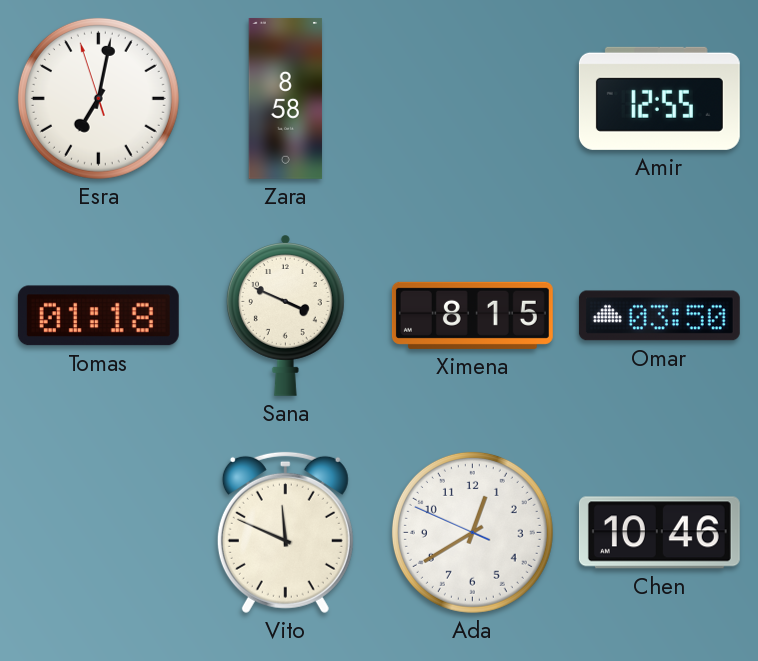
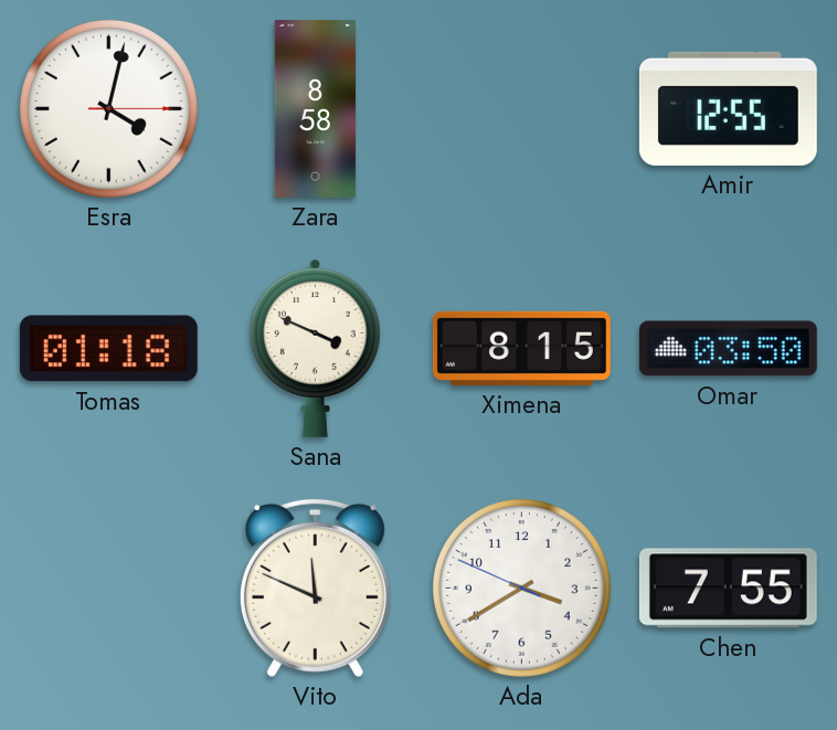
Esra: 7:01 -> 4:02 (108, 108)
Ada: 12:39 -> 3:39 (521, 588)
Chen: 10:46 -> 7:55 (728, 589)
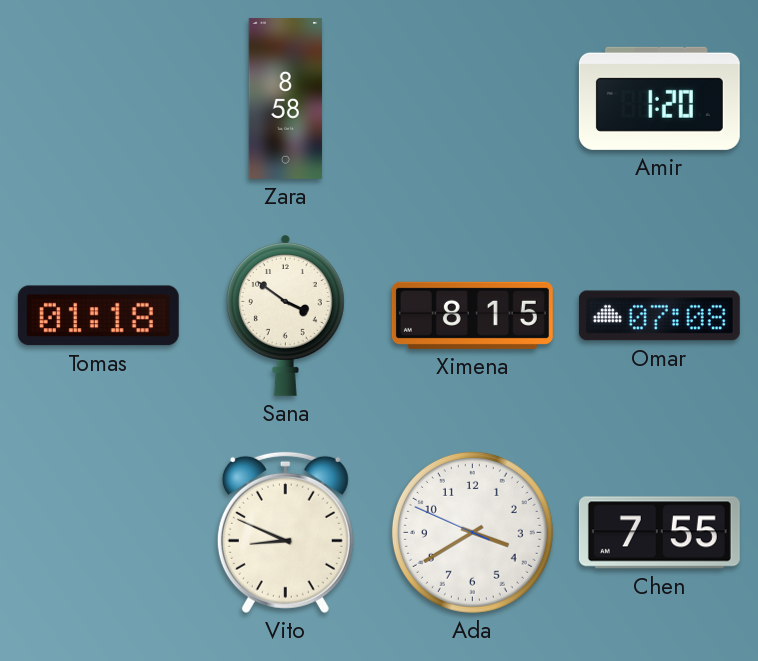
Esra: 4:02 -> none (108, 108)
Amir: 12:55 -> 1:20 (659, 98)
Sana: 3:49 -> 3:51 (285, 315)
Omar: 03:50 -> 07:08 (659, 316)
Vito: 11:49 -> 8:49 (285, 532)
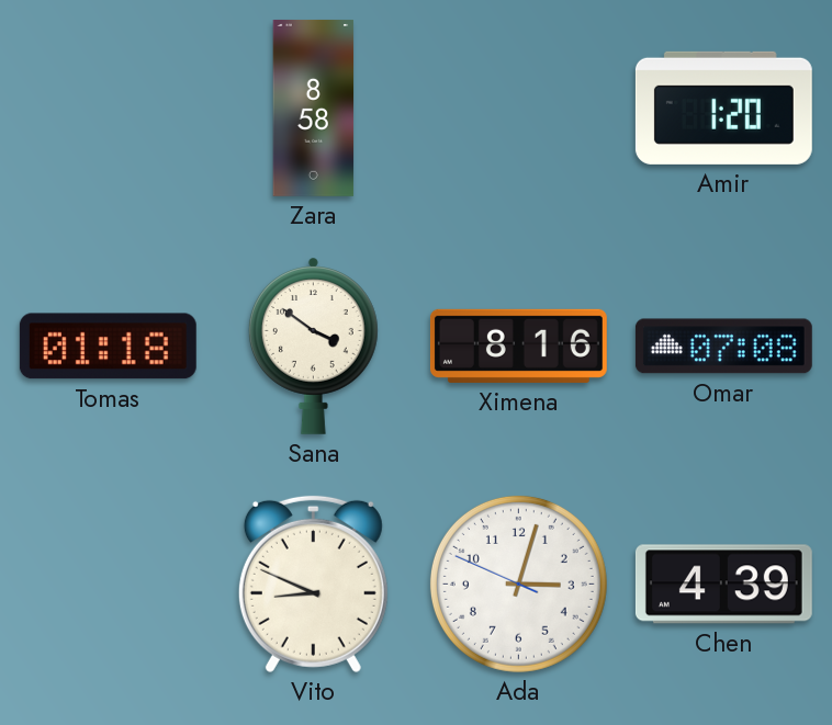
Ximena: 8:15 -> 8:16 (518, 345)
Ada: 3:39 -> 3:02 (518, 584)
Chen: 7:55 -> 4:39 (723, 585)
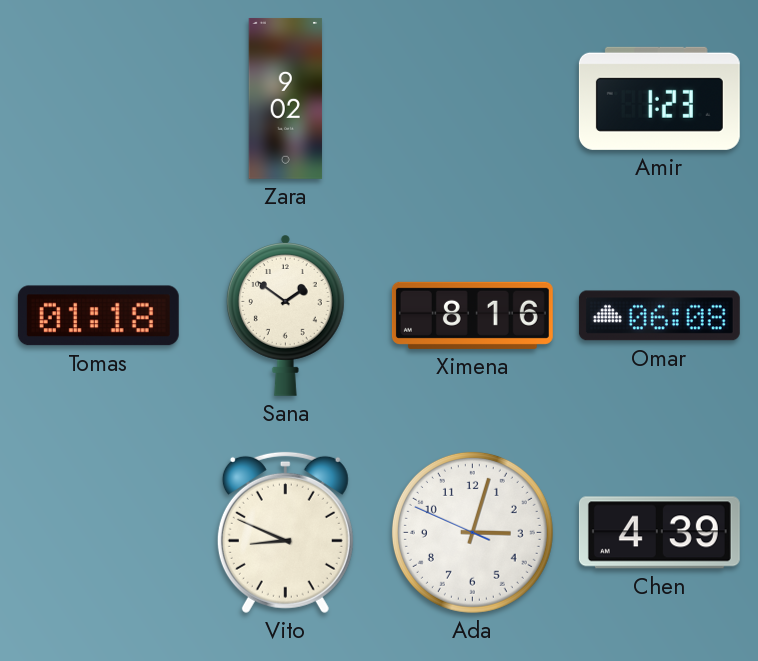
Zara: 8:58 -> 9:02 (286, 98)
Amir: 1:20 -> 1:23 (659, 98)
Sana: 3:51 -> 1:51 (285, 315)
Omar: 07:08 -> 06:08 (659, 316)
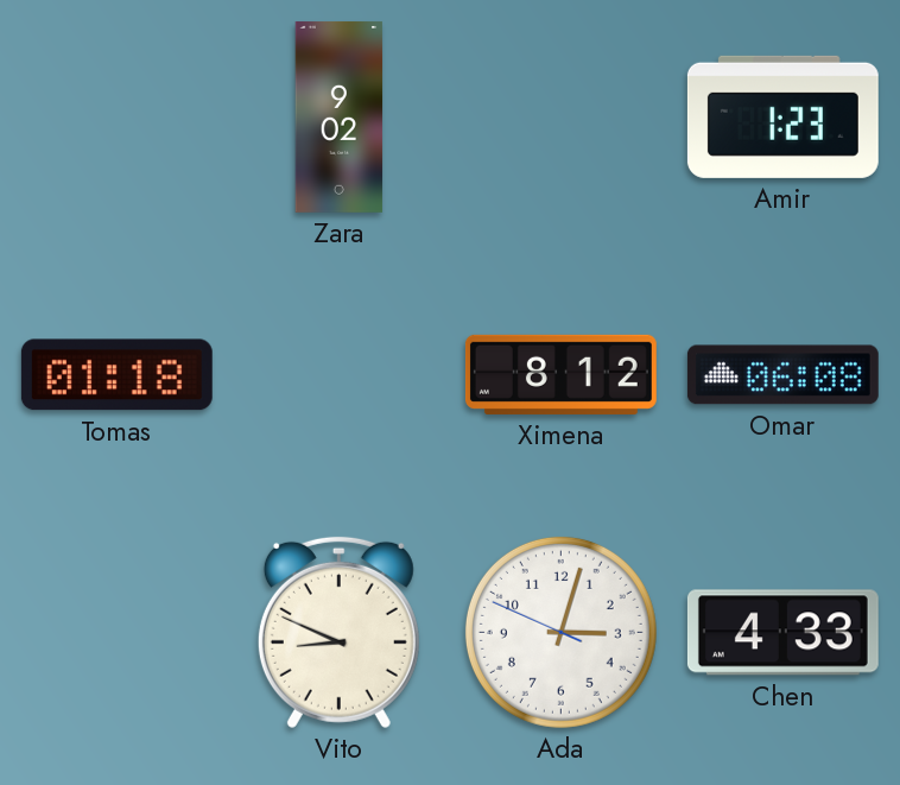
Sana: 1:51 -> none (285, 315)
Ximena: 8:16 -> 8:12 (560, 374)
Chen: 4:39 -> 4:33 (782, 633)
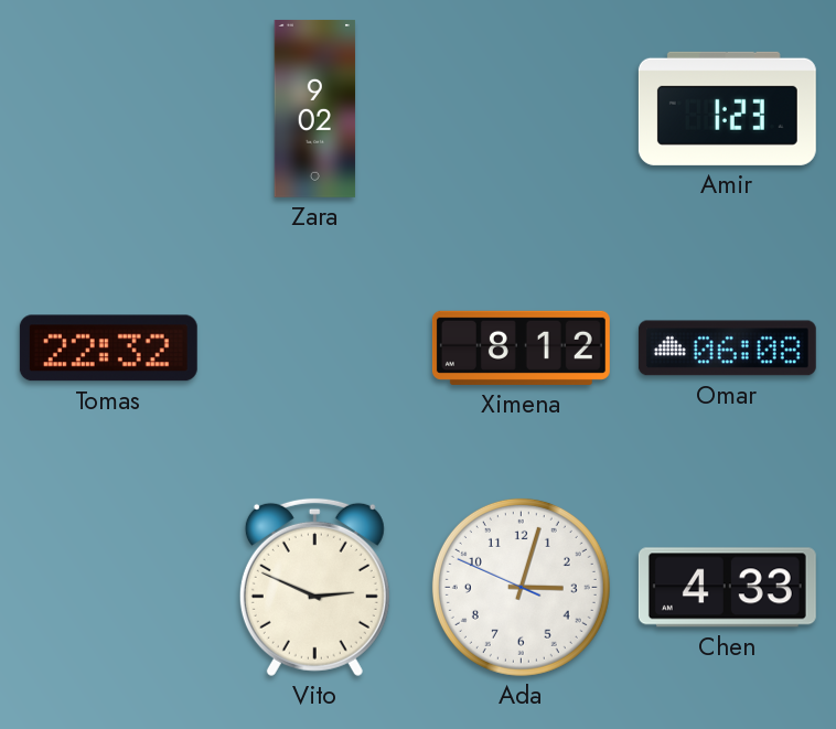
Tomas: 01:18 -> 22:32 (108, 349)
Vito: 8:49 -> 2:49 (314, 587)
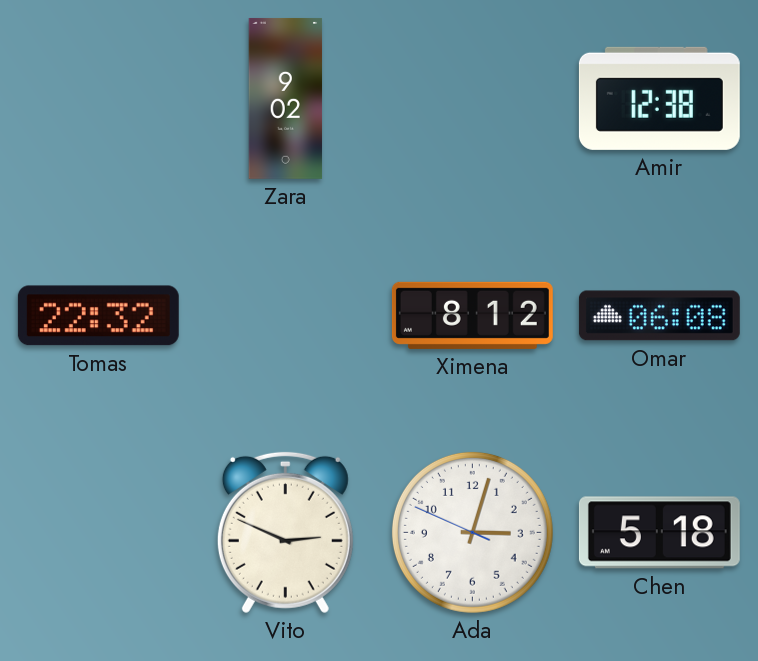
Amir: 1:23 -> 12:38 (659, 98)
Chen: 4:33 -> 5:18 (659, 533)
